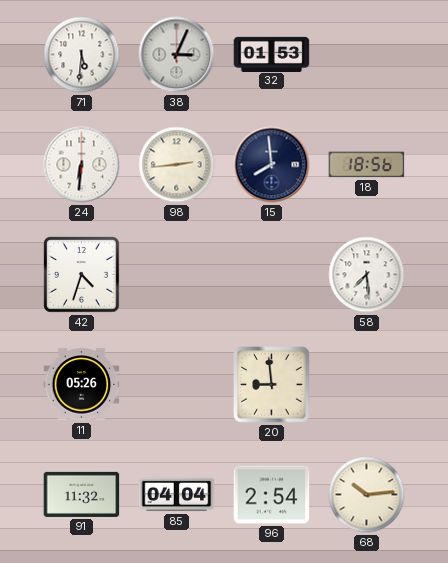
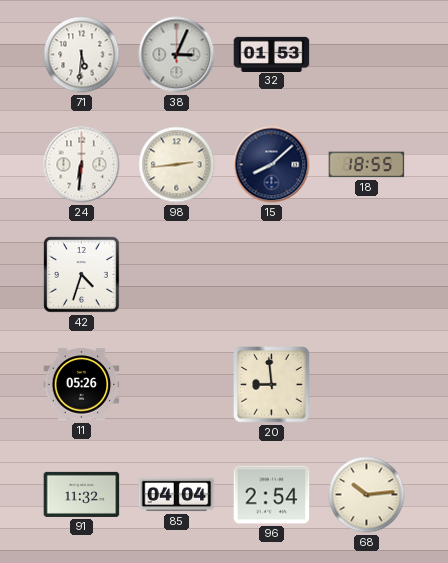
15: 7:59 -> 8:08 (272, 165)
18: 18:56 -> 18:55 (367, 165)
58: 7:29 -> none (367, 275)
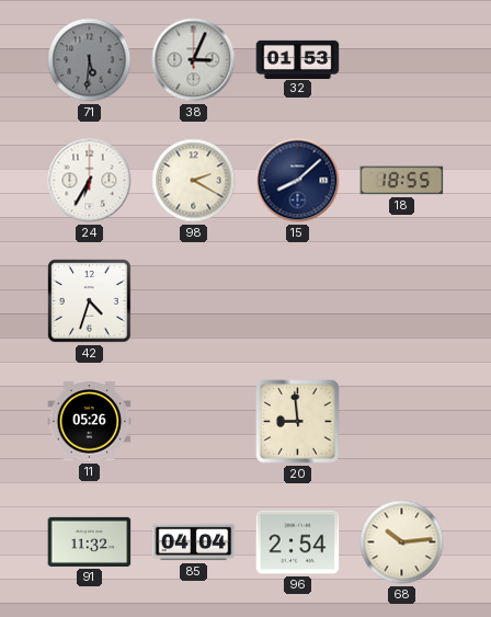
71 dial: white -> grey (90, 60)
24: 6:31 -> 6:35 (90, 181)
98: 2:44 -> 2:20 (194, 181)
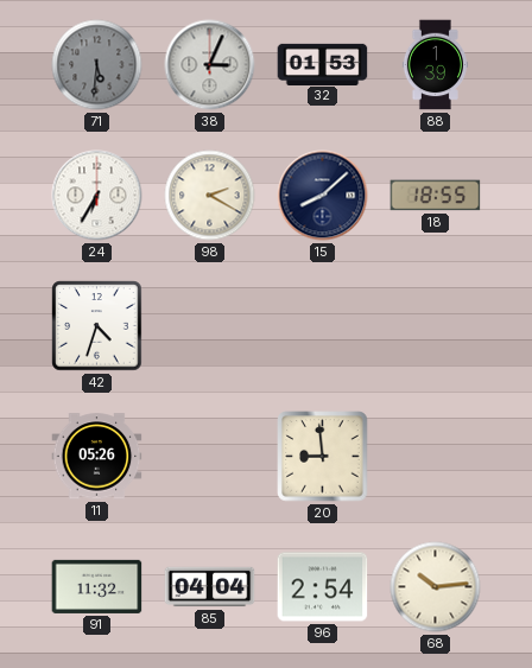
88: none -> 1:39 (435, 65)
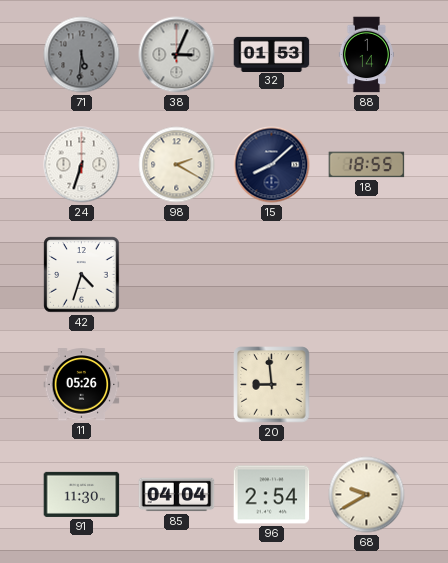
88: 1:39 -> 1:14 (366, 55)
24: 6:35 -> 6:33 (82, 165)
91: 11:32 -> 11:30 (82, 494)
68: 10:14 -> 9:40 (367, 495)
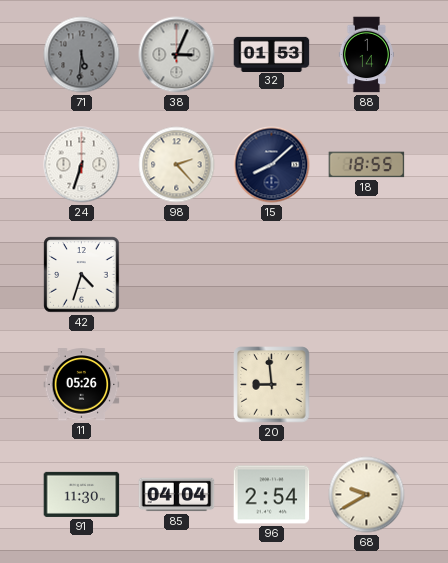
98: 2:20 -> 2:23 (177, 165)
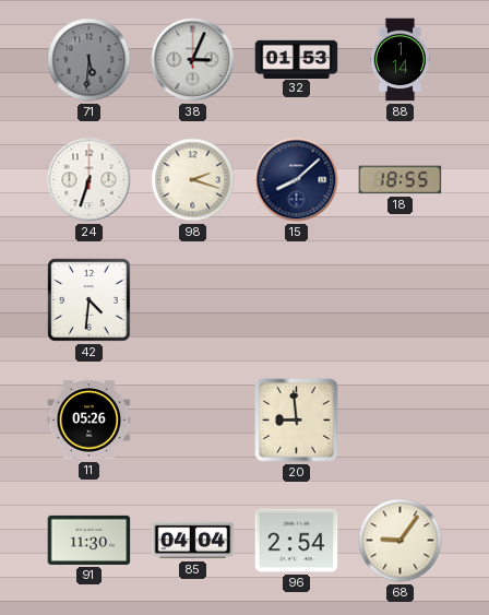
98: 2:23 -> 2:18 (193, 180)
42: 4:33 -> 4:31 (90, 300)
68: 9:40 -> 9:06 (401, 541)
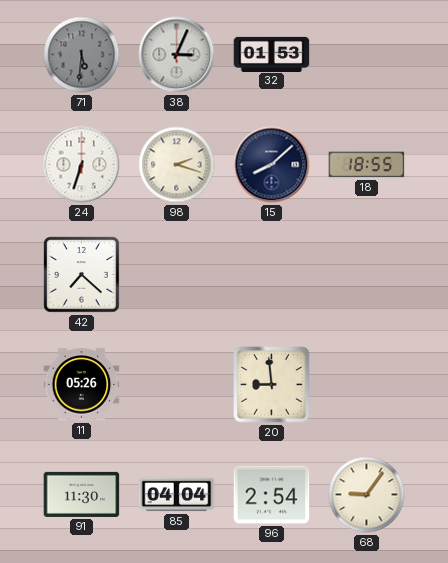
88: 1:14 -> none (399, 60)
42: 4:31 -> 7:22 (82, 275)
